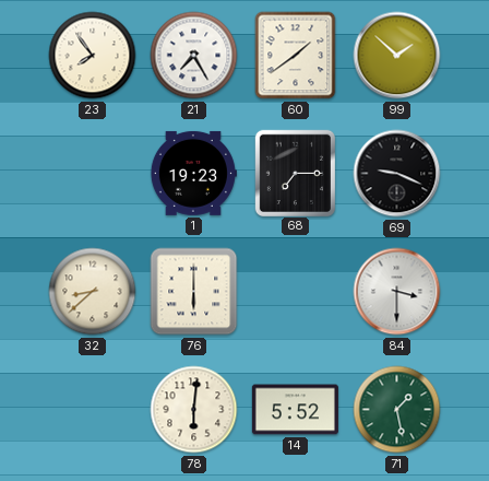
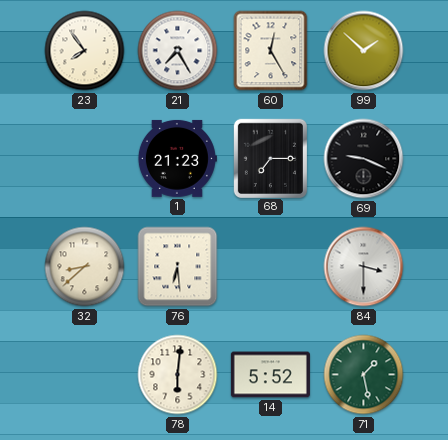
60: 1:39 -> 12:25 (271, 51)
1: 19:23 -> 21:23 (177, 158)
76: 6:00 -> 6:29 (178, 267)
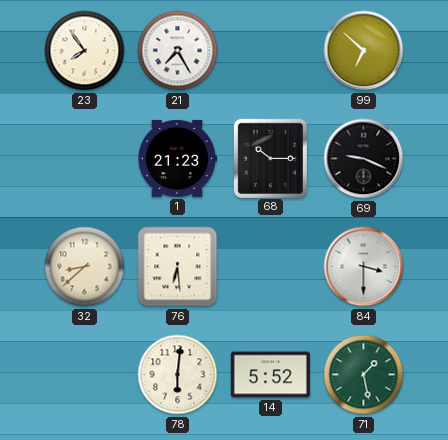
60: 12:25 -> none (271, 51)
99: 1:52 -> 6:52 (364, 51)
68: 7:15 -> 10:15 (270, 158)
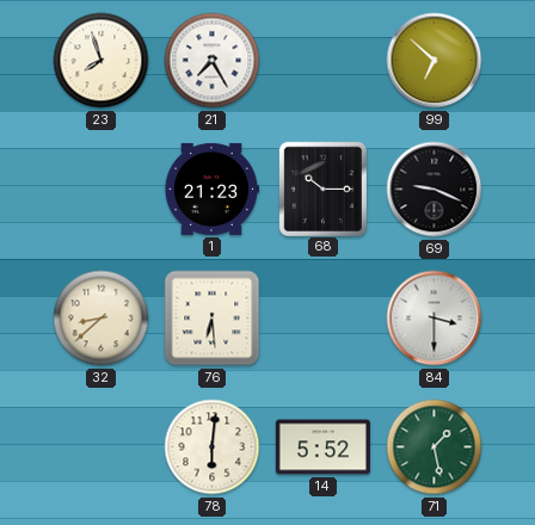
23: 7:54 -> 7:57 (102, 61)
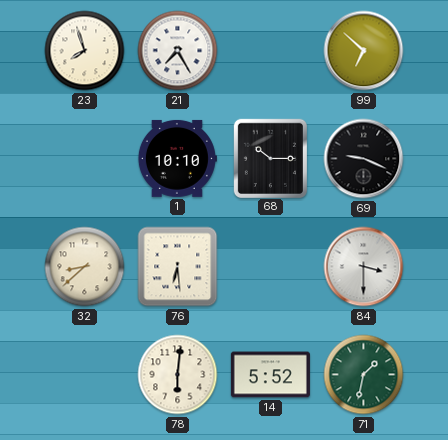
1: 21:23 -> 10:10 (177, 158)
71: 1:28 -> 1:32 (364, 375)
